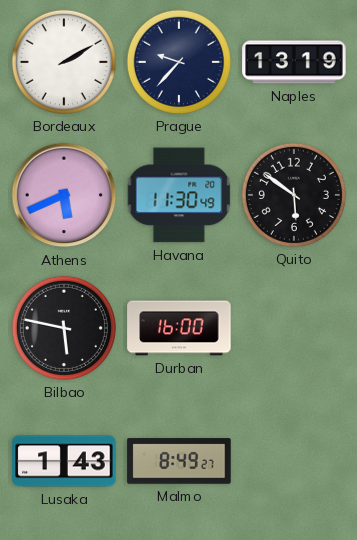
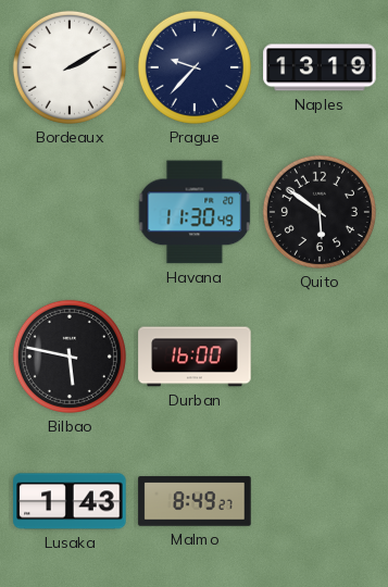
Athens: 5:41 -> none (64, 195)
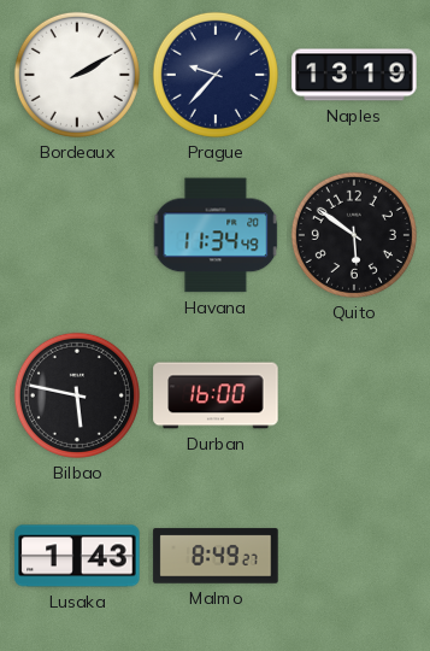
Havana: 11:30 -> 11:34 (216, 235)
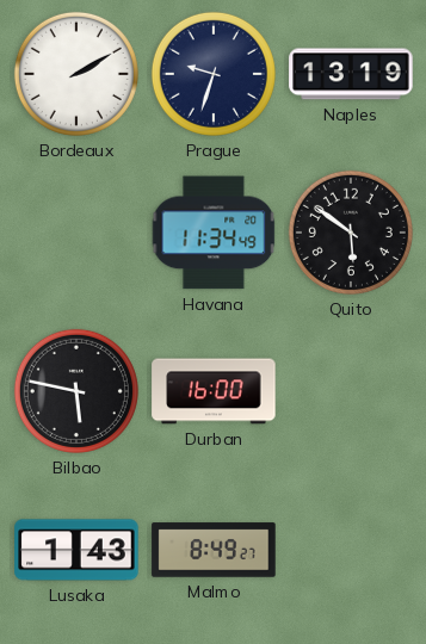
Prague: 9:37 -> 9:33 (214, 74)
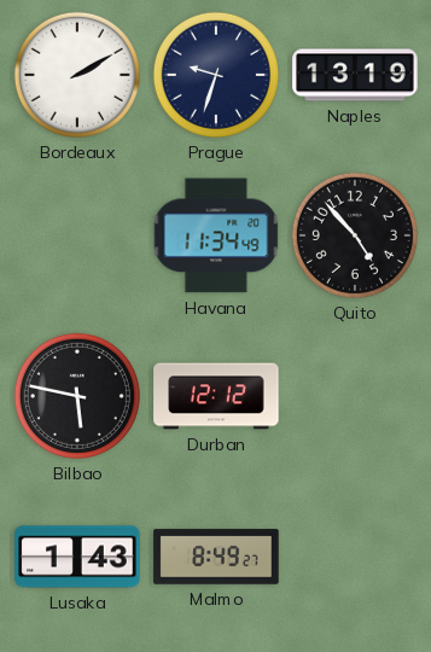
Quito: 5:51 -> 4:53 (355, 235)
Durban: 16:00 -> 12:12 (216, 396)
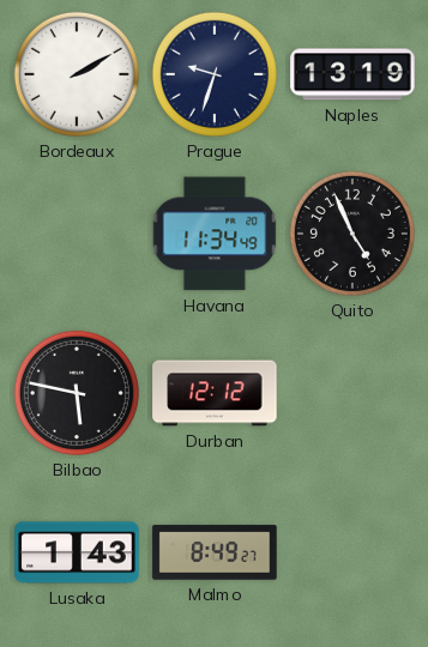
Quito: 4:53 -> 4:56 (352, 234)
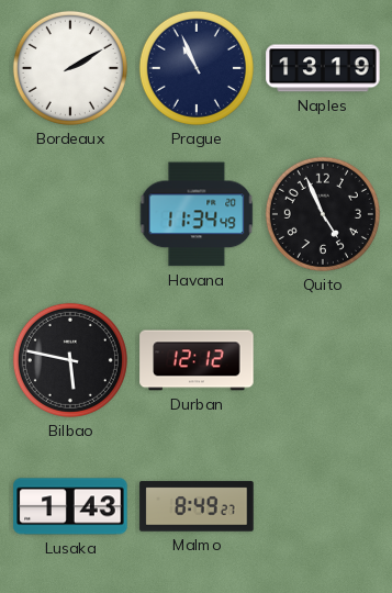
Prague: 9:33 -> 10:56 (197, 68)
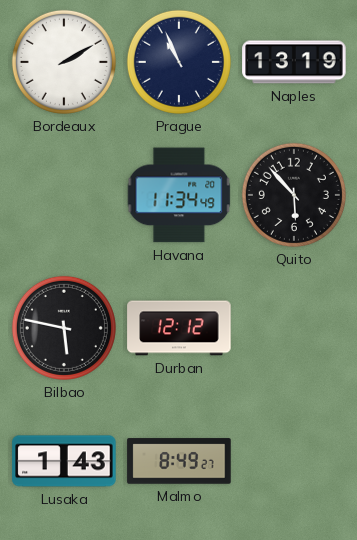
Quito: 4:56 -> 5:53 (294, 195)
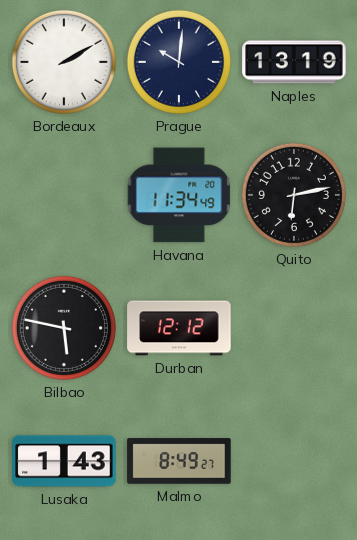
Prague: 10:56 -> 10:01 (179, 62)
Quito: 5:53 -> 6:13 (294, 195)
